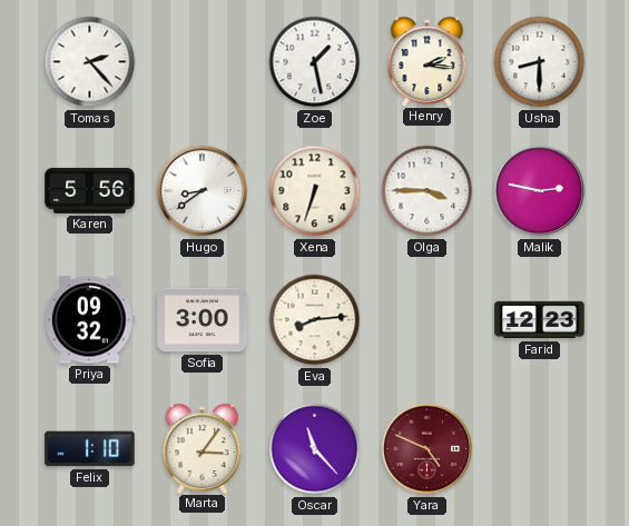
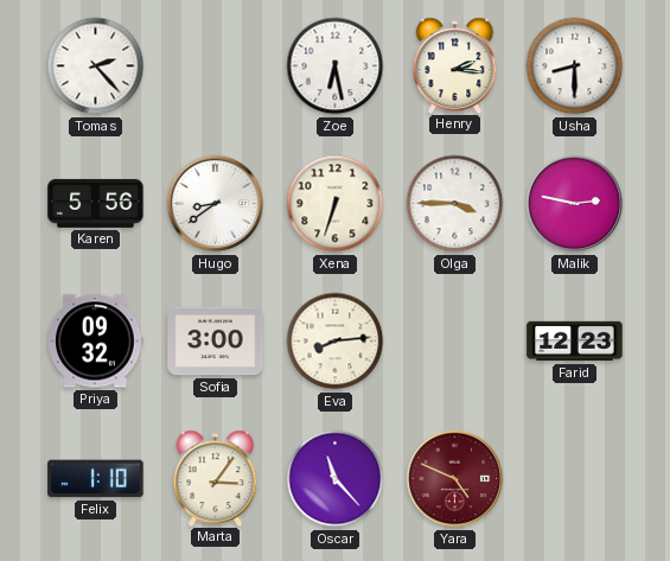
Zoe: 1:28 -> 6:28 (336, 66)
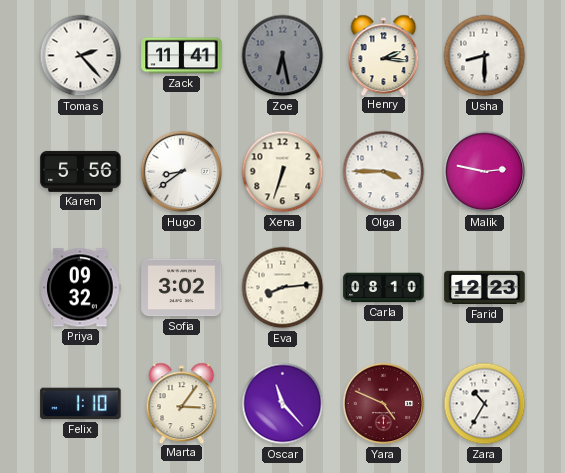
Zack: none -> 11:41 (182, 56)
Zoe dial: white -> grey (283, 56)
Sofia: 3:00 -> 3:02 (182, 288)
Carla: none -> 08:10 (384, 288)
Zara: none -> 10:35 (485, 404)
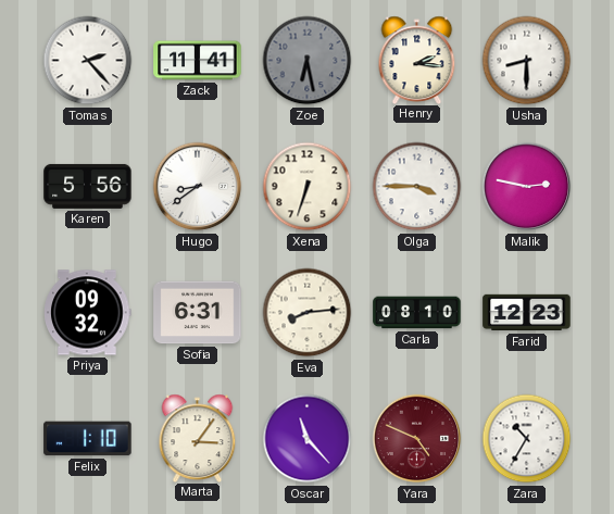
Sofia: 3:02 -> 6:31 (198, 313)
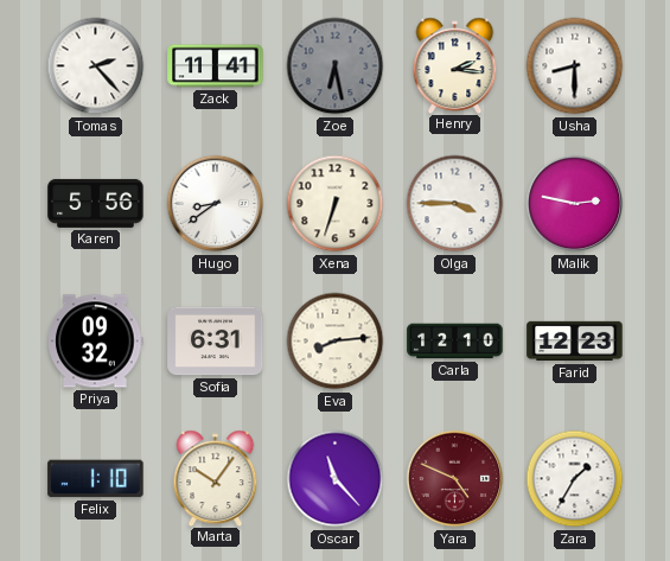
Carla: 08:10 -> 12:10 (455, 342)
Marta: 3:06 -> 10:06 (216, 478)
Zara: 10:35 -> 1:35 (575, 479)
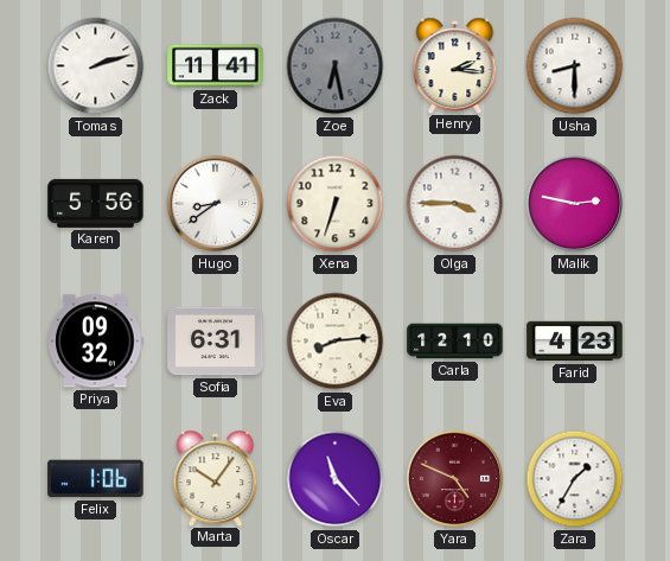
Tomas: 2:23 -> 2:12 (96, 66)
Farid: 12:23 -> 4:23 (575, 342)
Felix: 1:10 -> 1:06 (96, 479)
